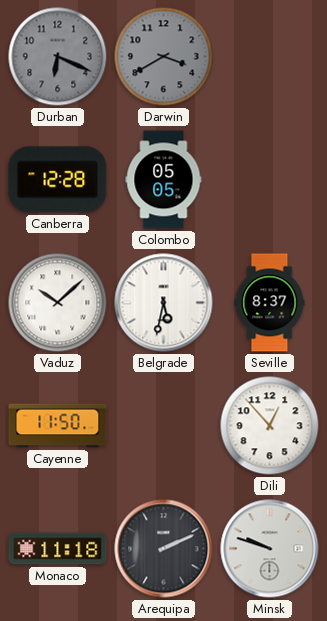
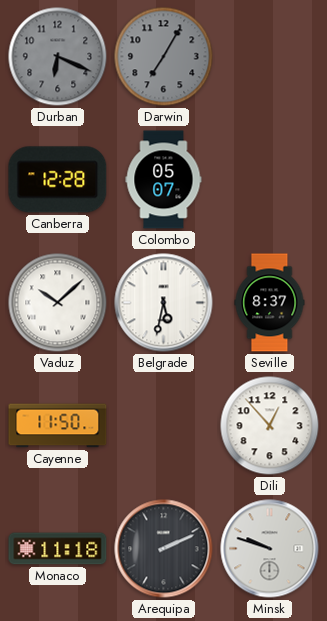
Darwin: 3:40 -> 7:05 (164, 57)
Colombo: 05:05 -> 05:07 (164, 180)
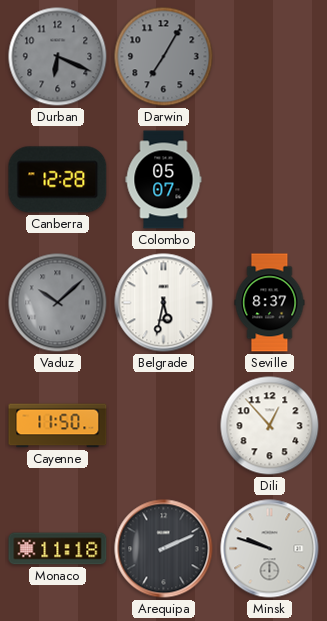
Vaduz dial: white -> grey (58, 303)
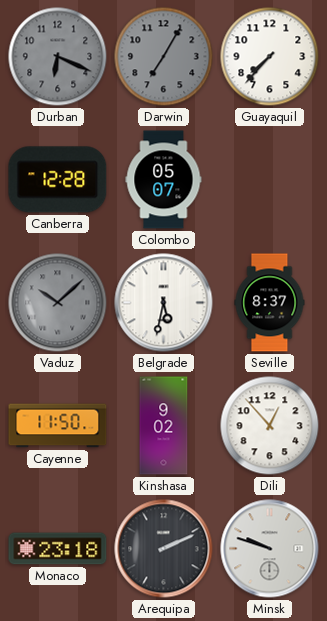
Guayaquil: none -> 7:37 (270, 57)
Kinshasa: none -> 9:02 (164, 426)
Monaco: 11:18 -> 23:18 (58, 549)
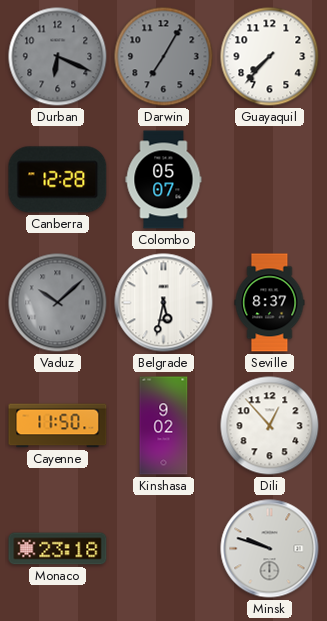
Arequipa: 2:11 -> none (164, 549)
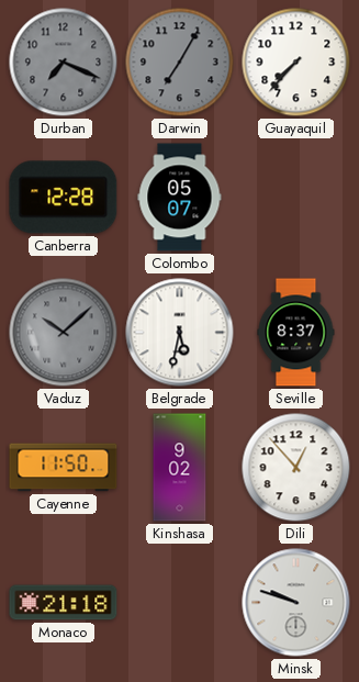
Durban: 6:19 -> 7:19 (64, 63)
Monaco: 23:18 -> 21:18 (64, 603)
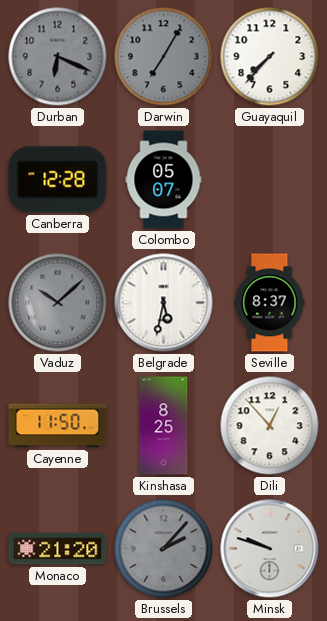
Durban: 7:19 -> 6:19 (58, 57)
Kinshasa: 9:02 -> 8:25 (164, 426)
Monaco: 21:18 -> 21:20 (58, 549)
Brussels: none -> 2:07 (164, 549)
